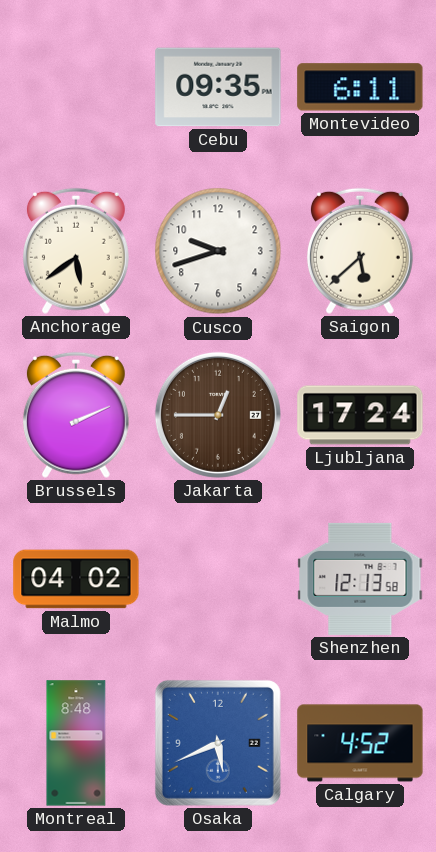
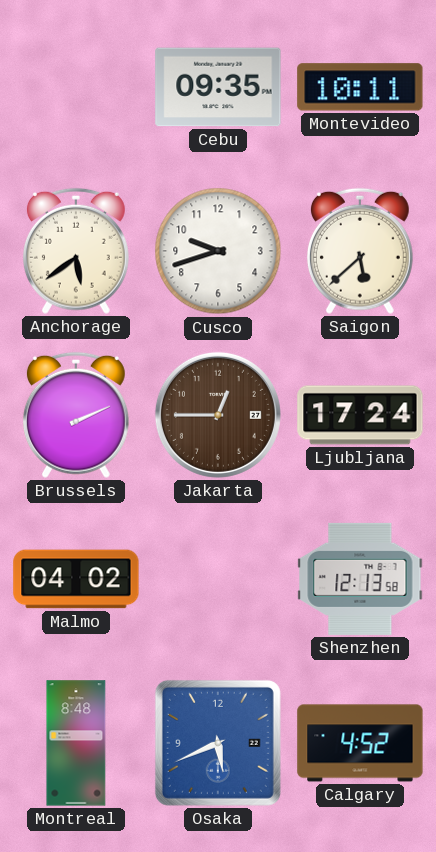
Montevideo: 6:11 -> 10:11 (360, 87)
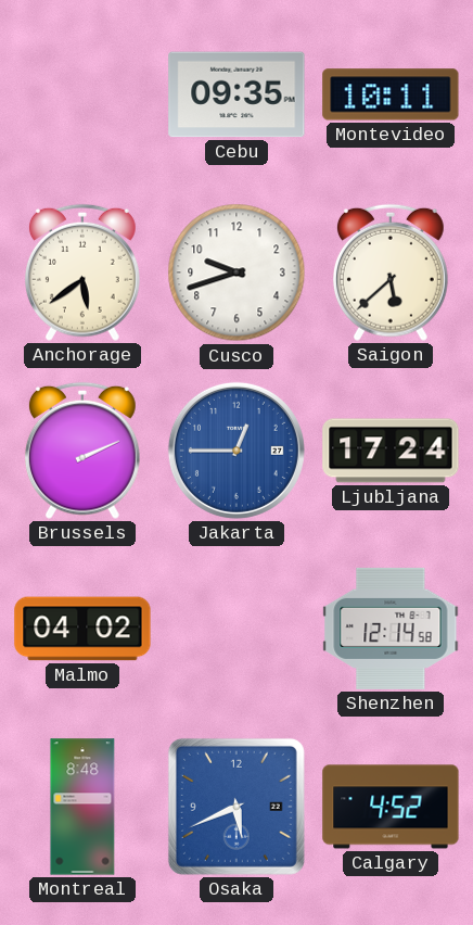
Jakarta dial: brown -> blue (237, 451)
Shenzhen: 12:13 -> 12:14 (391, 629)
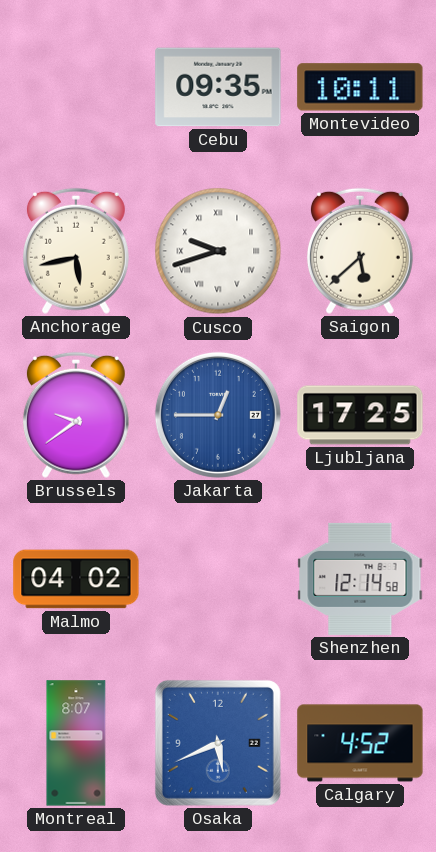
Anchorage: 5:39 -> 5:43 (76, 251)
Cusco numerals: Arabic -> Roman (218, 251)
Brussels: 2:11 -> 9:39 (76, 415)
Ljubljana: 17:24 -> 17:25 (360, 415)
Montreal: 8:48 -> 8:07 (76, 743)
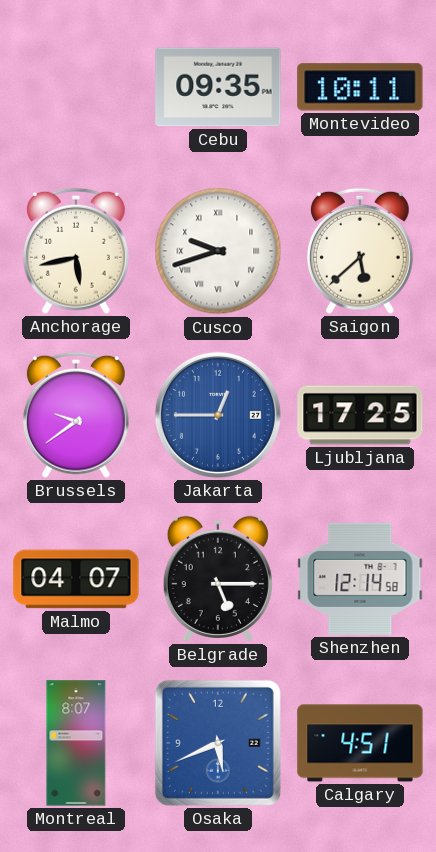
Malmo: 04:02 -> 04:07 (76, 579)
Belgrade: none -> 5:15 (218, 579)
Calgary: 4:52 -> 4:51 (360, 743)
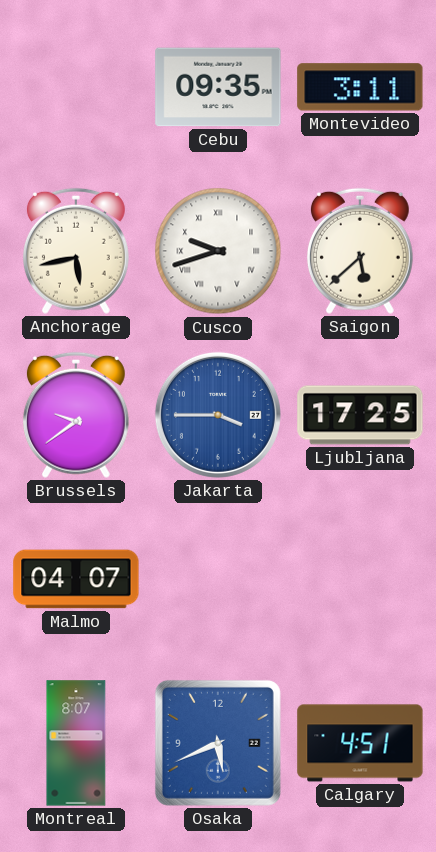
Montevideo: 10:11 -> 3:11 (360, 87)
Jakarta: 12:45 -> 3:45 (218, 415)
Belgrade: 5:15 -> none (218, 579)
Shenzhen: 12:14 -> none (360, 579)
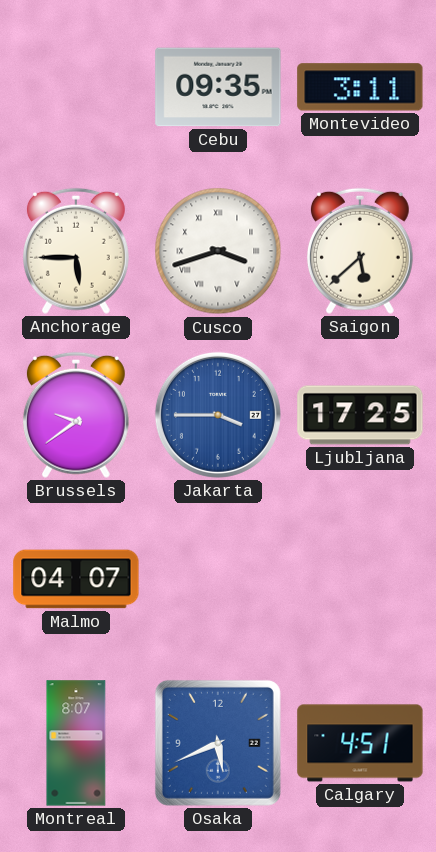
Anchorage: 5:43 -> 5:45 (76, 251)
Cusco: 9:42 -> 3:42 (218, 251)
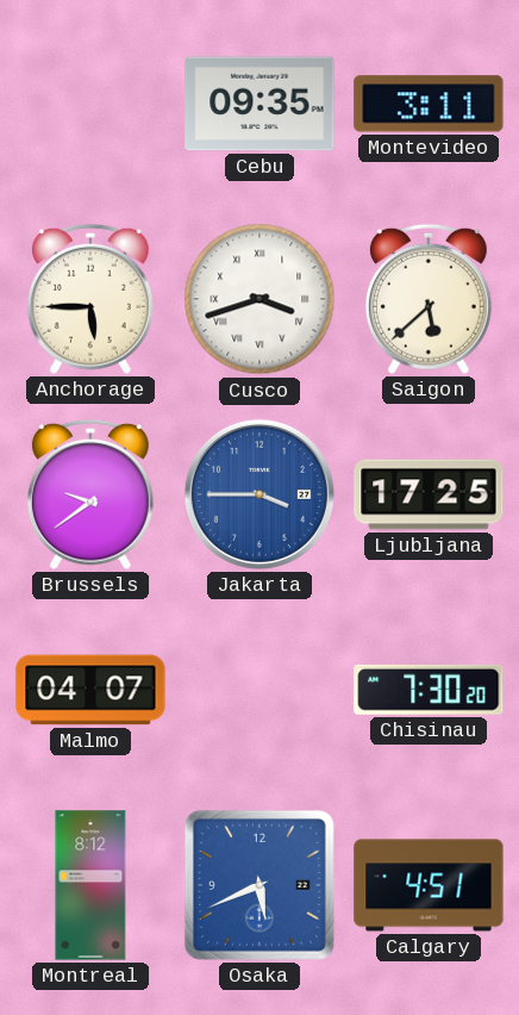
Chisinau: none -> 7:30 (429, 690)
Montreal: 8:07 -> 8:12 (90, 885)
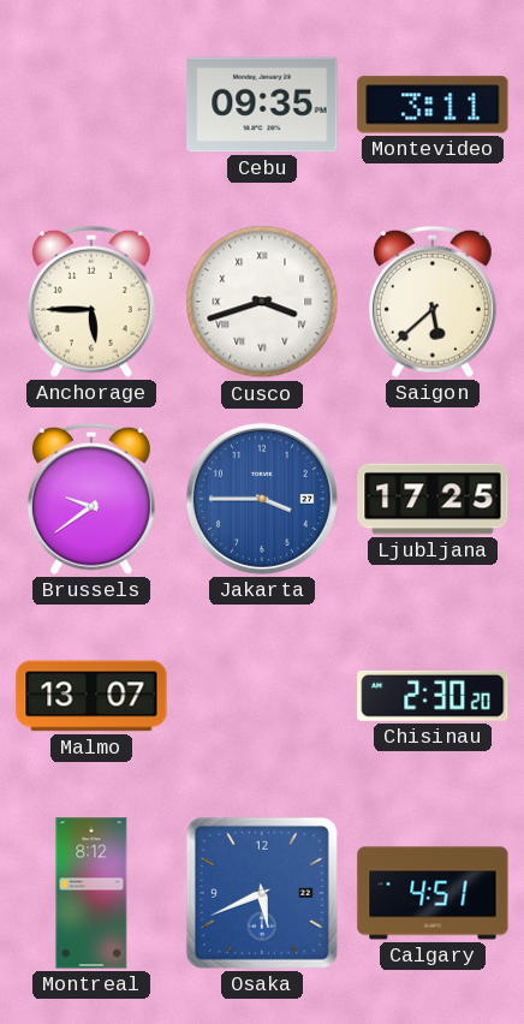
Malmo: 04:07 -> 13:07 (91, 696)
Chisinau: 7:30 -> 2:30 (433, 696)
